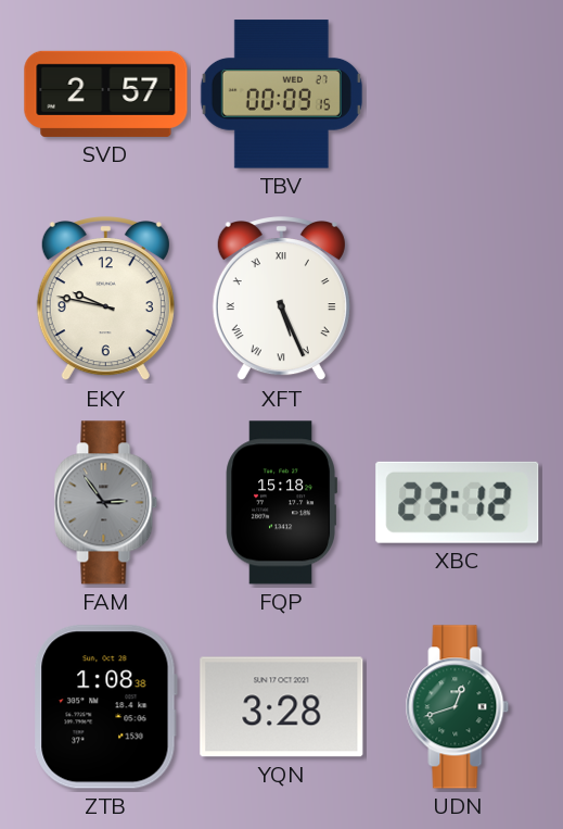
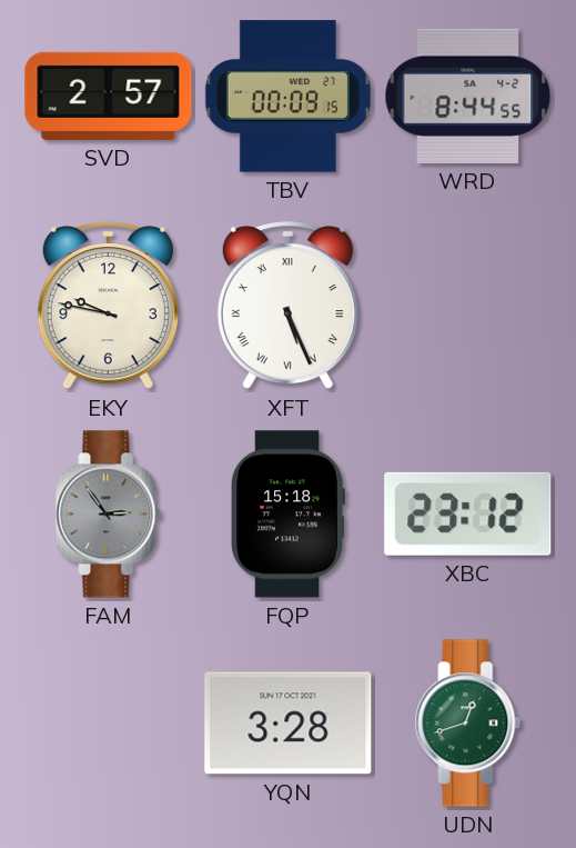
WRD: none -> 8:44 (468, 96)
ZTB: 1:08 -> none (105, 707)
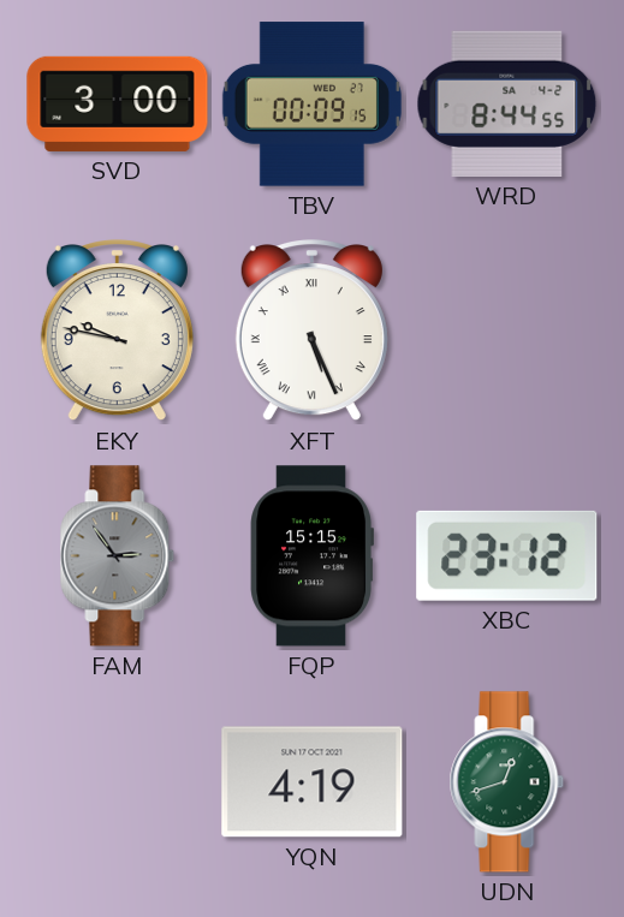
SVD: 2:57 -> 3:00 (118, 103)
FQP: 15:18 -> 15:15 (311, 556)
YQN: 3:28 -> 4:19 (313, 782)
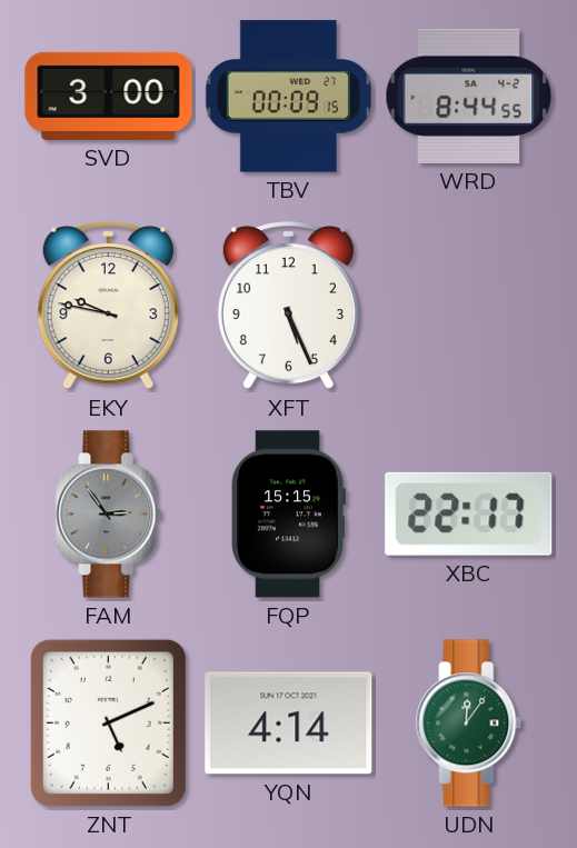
XFT numerals: Roman -> Arabic (288, 307)
XBC: 23:12 -> 22:17 (469, 513)
ZNT: none -> 5:11 (108, 722)
YQN: 4:19 -> 4:14 (289, 724)
UDN: 12:42 -> 12:06 (469, 724)
